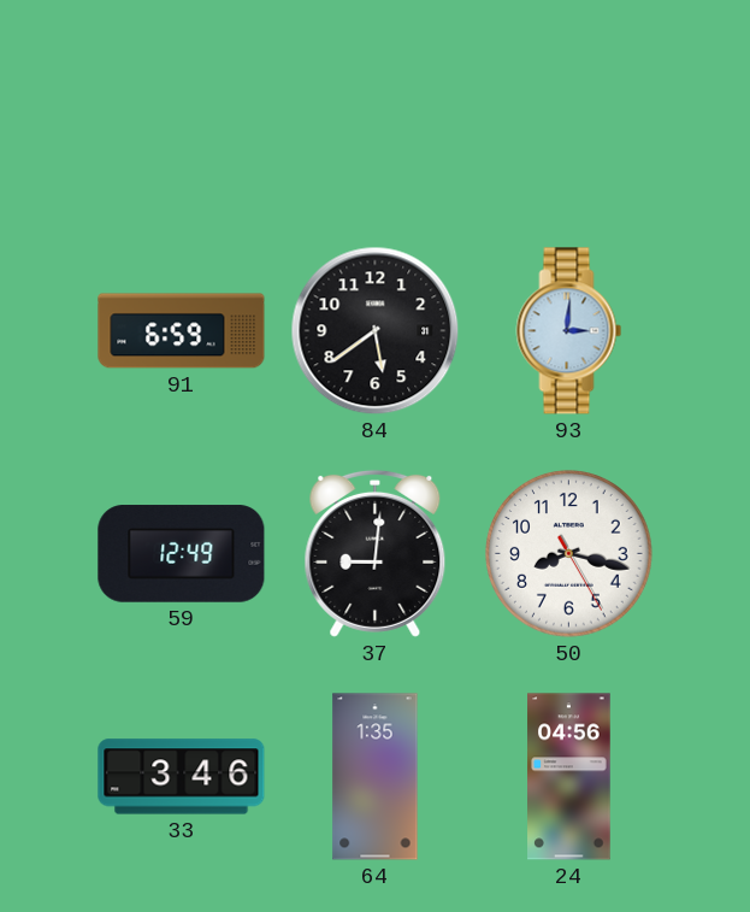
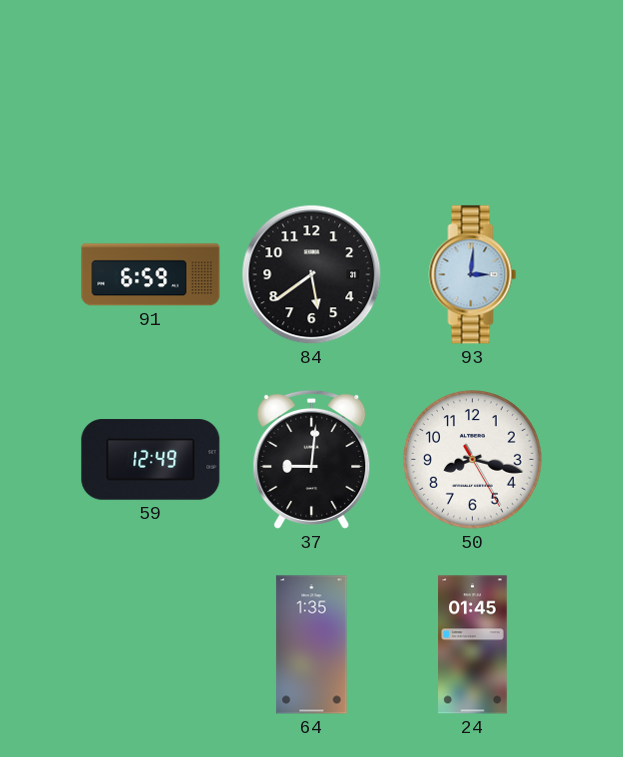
33: 3:46 -> none (182, 777)
24: 04:56 -> 01:45 (473, 645)
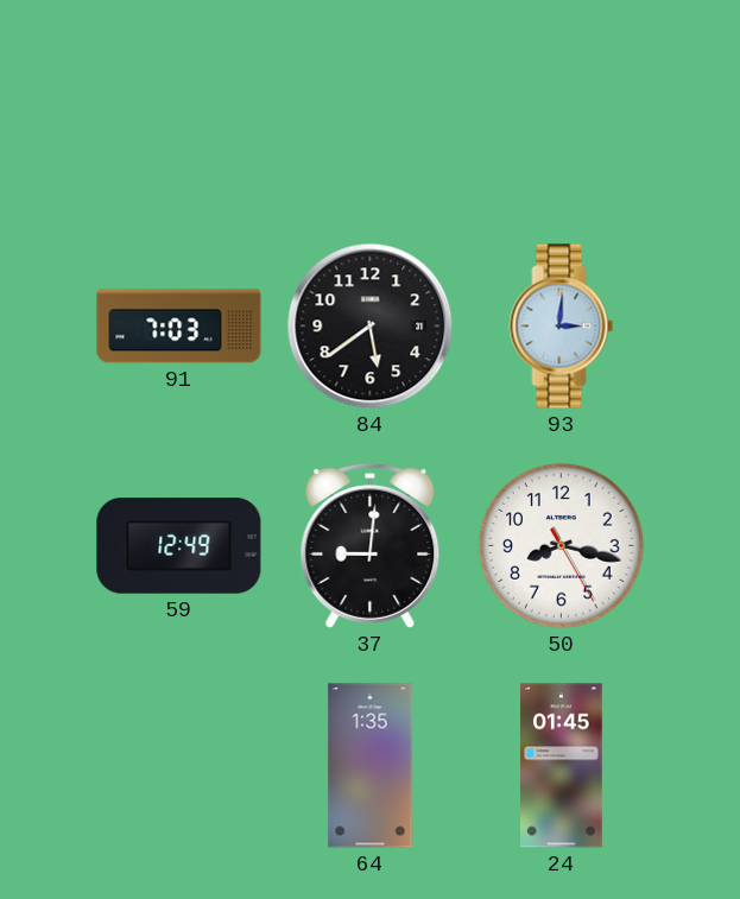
91: 6:59 -> 7:03 (179, 327)
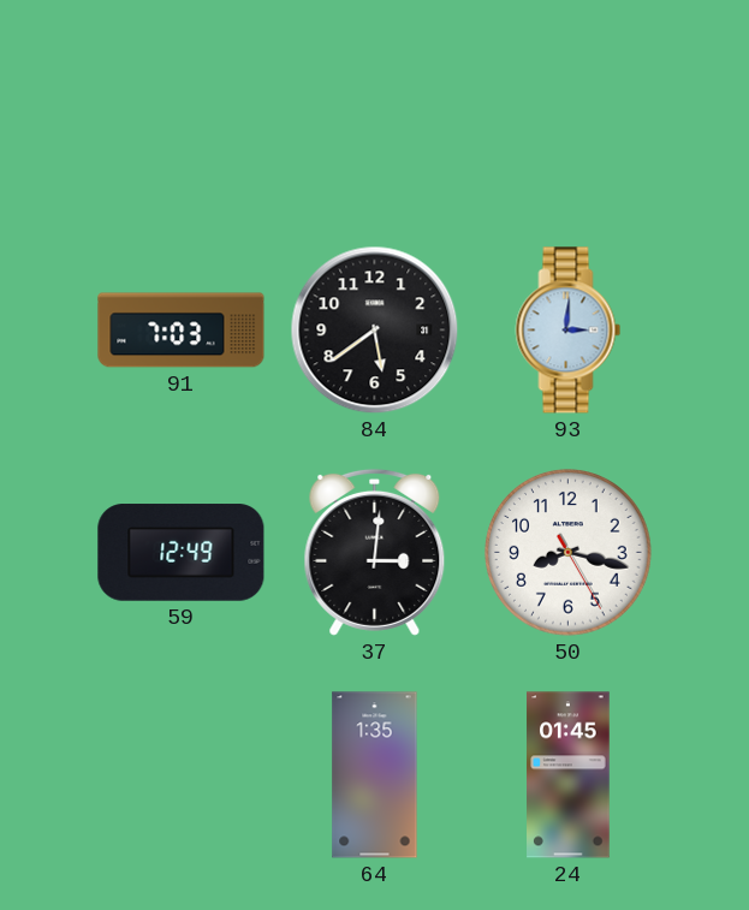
37: 9:01 -> 3:01 (375, 552)
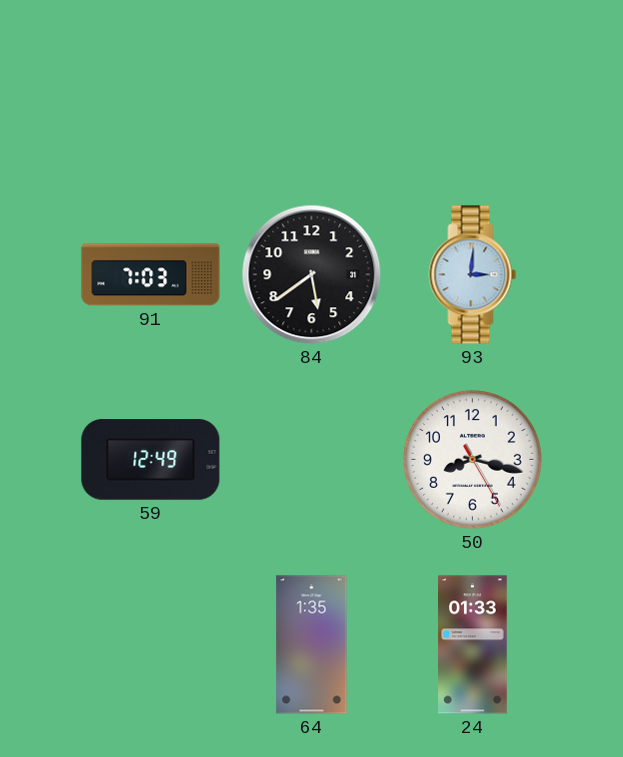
37: 3:01 -> none (375, 552)
24: 01:45 -> 01:33 (473, 645)
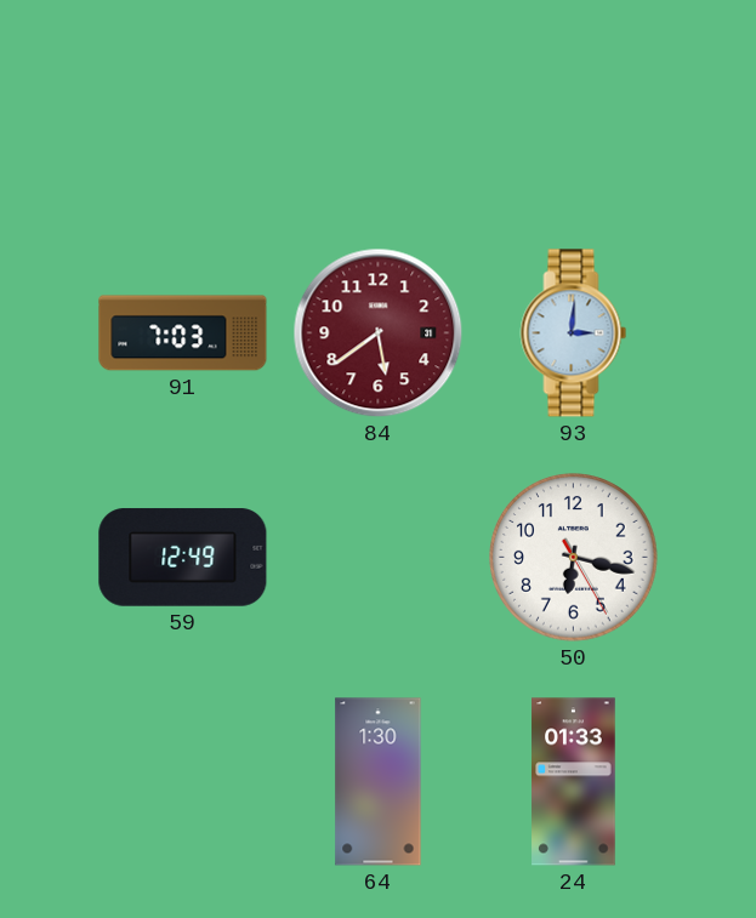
84 dial: black -> burgundy (379, 333)
50: 8:17 -> 6:17 (574, 558)
64: 1:35 -> 1:30 (379, 782)
